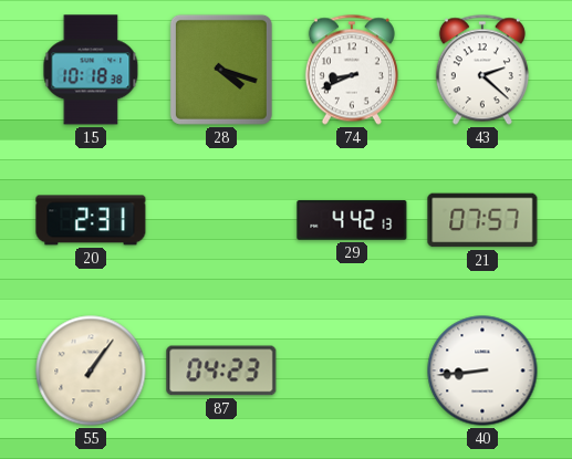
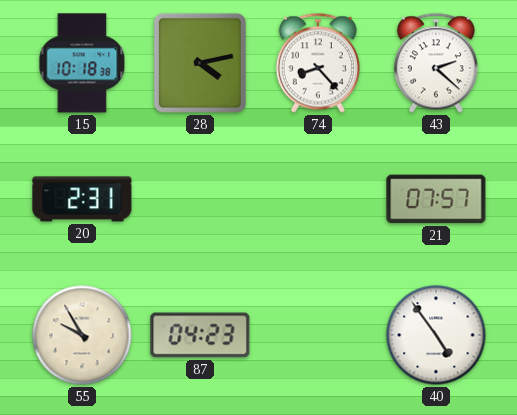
28: 4:18 -> 4:13 (200, 63)
74: 8:41 -> 8:23 (318, 63)
29: 4:42 -> none (352, 220)
55: 1:06 -> 9:55 (82, 335)
40: 8:44 -> 4:54 (436, 335)
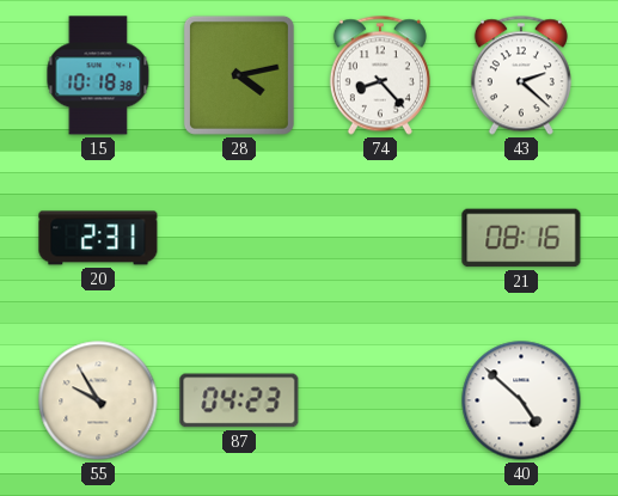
21: 07:57 -> 08:16 (521, 238)
40: 4:54 -> 4:52 (521, 400)
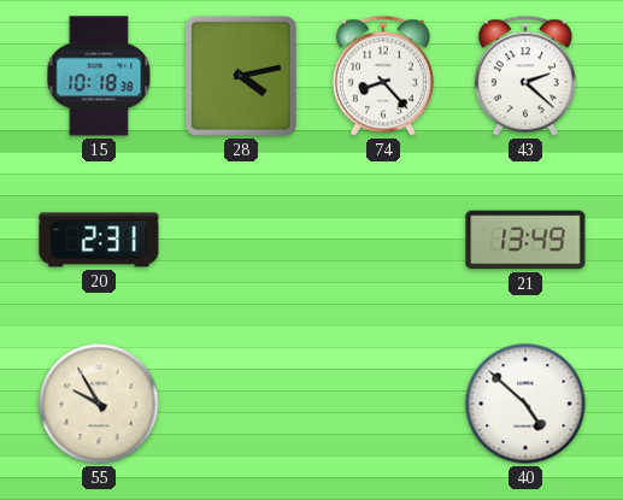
21: 08:16 -> 13:49 (525, 240)
87: 04:23 -> none (239, 400)
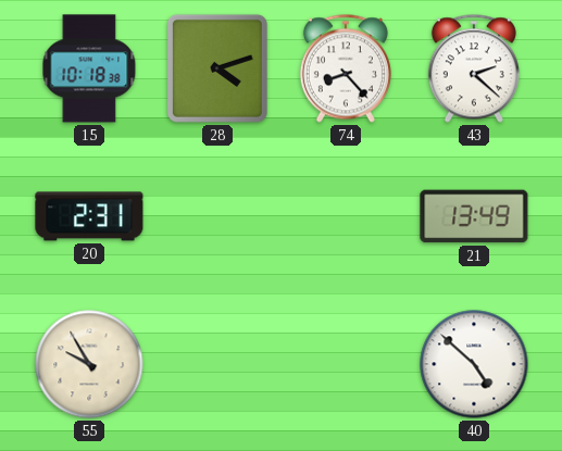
28: 4:13 -> 4:12 (217, 68)
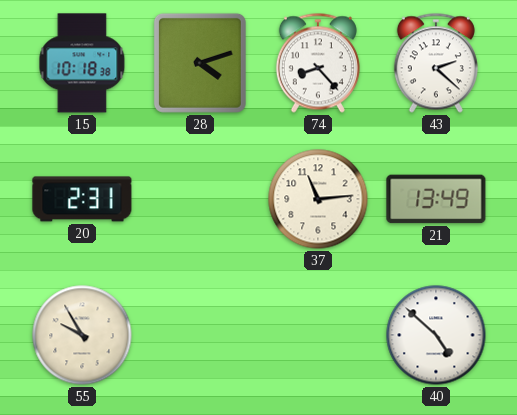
37: none -> 11:14 (318, 199)
